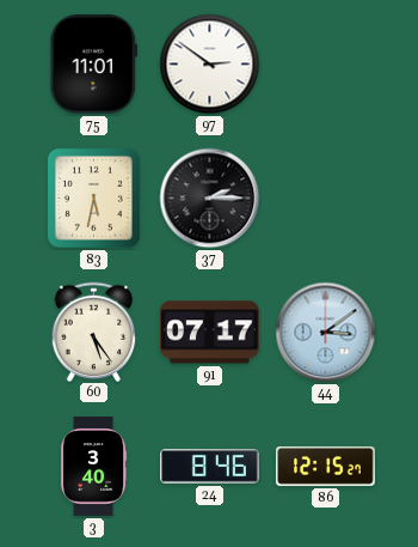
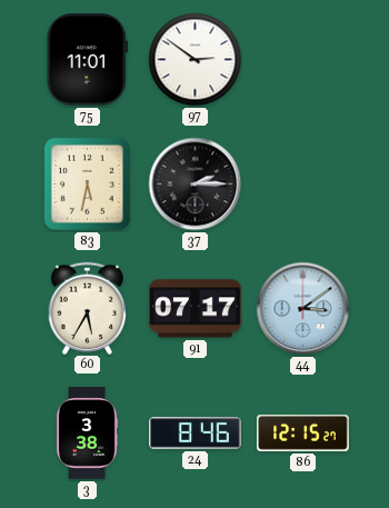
60: 5:24 -> 5:35 (88, 308)
3: 3:40 -> 3:38 (87, 434)
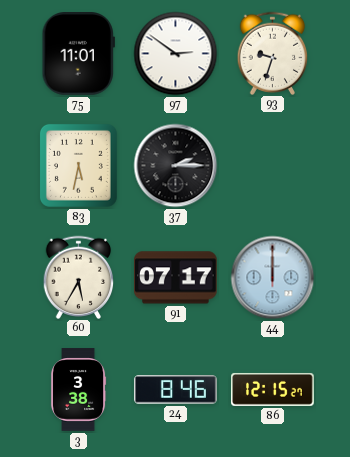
93: none -> 9:33 (273, 53)
44: 3:09 -> 12:00 (273, 278)
